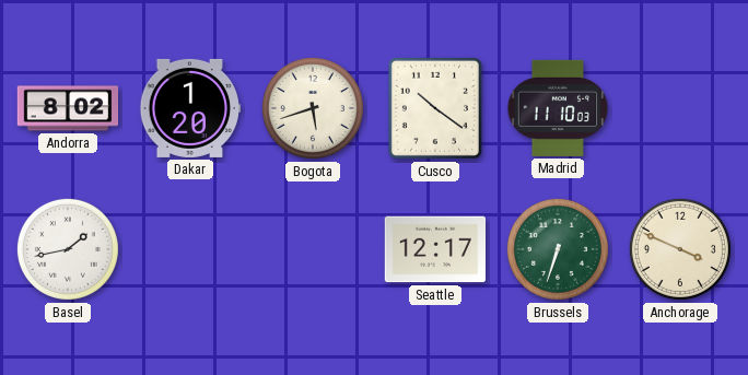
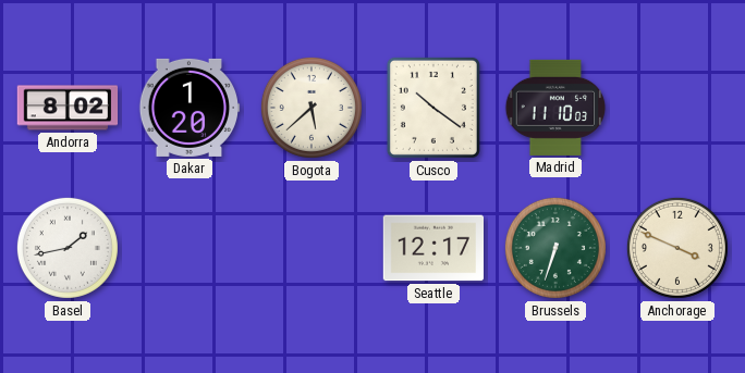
Bogota: 5:42 -> 5:38 (312, 108)
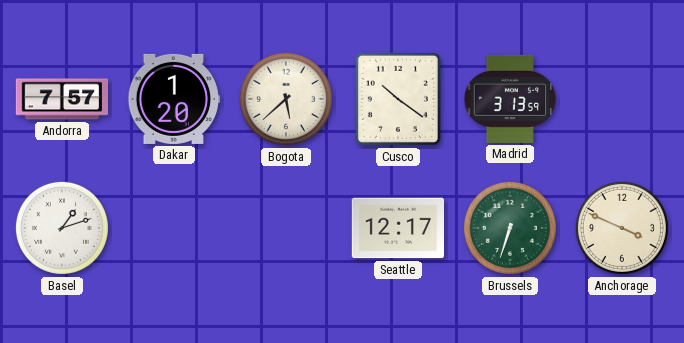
Andorra: 8:02 -> 7:57 (62, 99)
Madrid: 11:10 -> 3:13 (510, 99)
Basel: 1:43 -> 1:12 (62, 228)
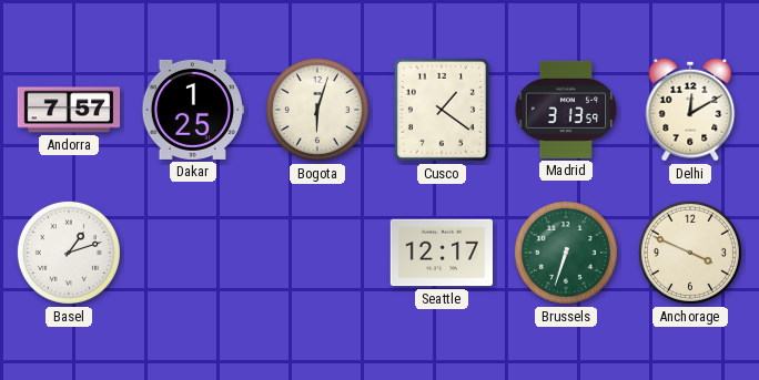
Dakar: 1:20 -> 1:25 (193, 110)
Bogota: 5:38 -> 6:03 (317, 110)
Cusco: 10:21 -> 1:21 (442, 110)
Delhi: none -> 12:10 (690, 110)
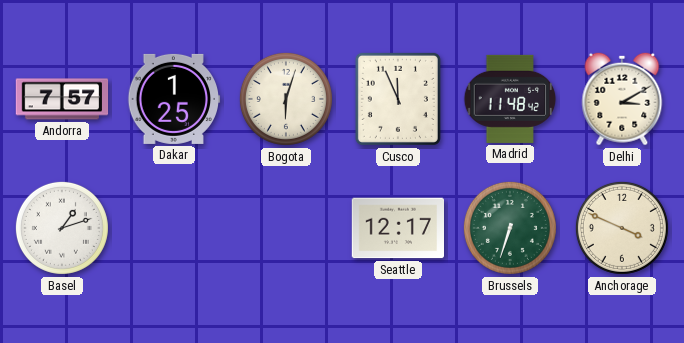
Cusco: 1:21 -> 11:56 (398, 99)
Madrid: 3:13 -> 11:48 (510, 99)
Delhi: 12:10 -> 3:10 (622, 99)
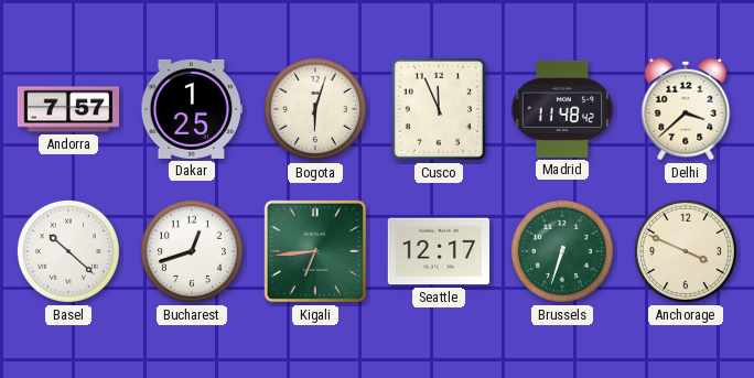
Delhi: 3:10 -> 3:38 (686, 109)
Basel: 1:12 -> 10:22 (68, 251)
Bucharest: none -> 12:42 (192, 251)
Kigali: none -> 6:44 (315, 251)
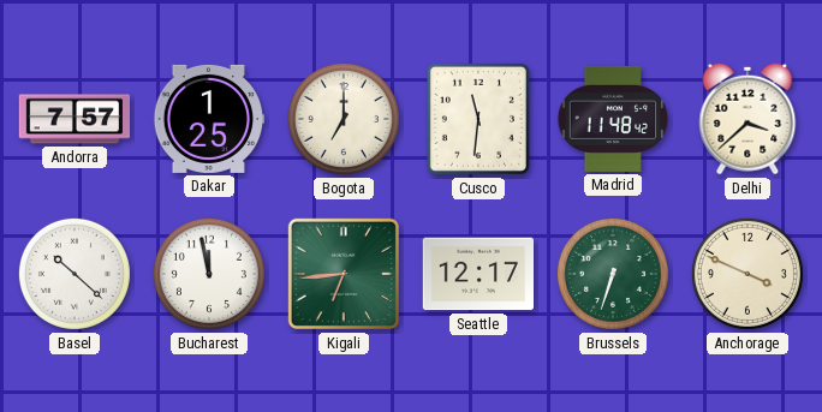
Bogota: 6:03 -> 7:00 (344, 119)
Cusco: 11:56 -> 11:31 (478, 119)
Bucharest: 12:42 -> 11:58 (209, 274)
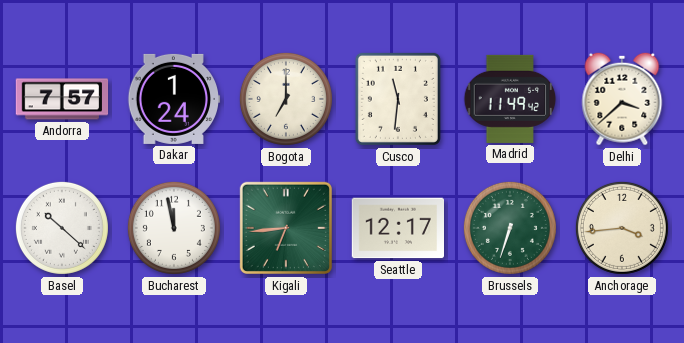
Dakar: 1:25 -> 1:24 (174, 99)
Madrid: 11:48 -> 11:49 (510, 99)
Anchorage: 3:49 -> 3:44 (622, 228)
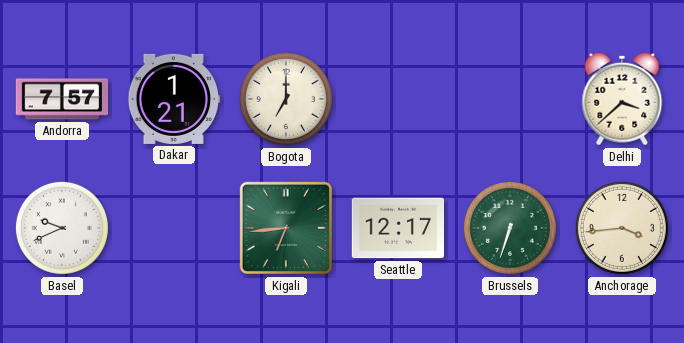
Dakar: 1:24 -> 1:21 (174, 99)
Cusco: 11:31 -> none (398, 99)
Madrid: 11:49 -> none (510, 99)
Basel: 10:22 -> 9:41 (62, 228)
Bucharest: 11:58 -> none (174, 228)
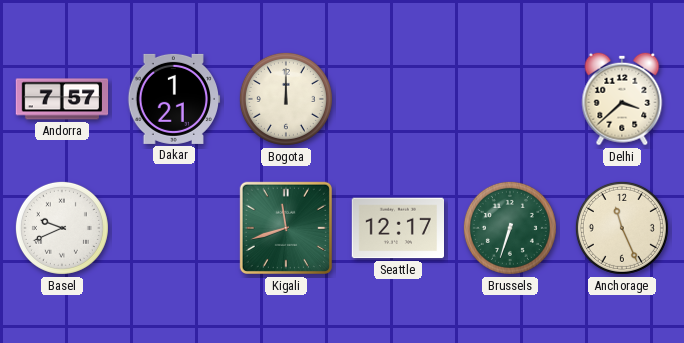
Bogota: 7:00 -> 12:00 (286, 99)
Kigali: 6:44 -> 11:42 (286, 228)
Anchorage: 3:44 -> 11:26 (622, 228)
